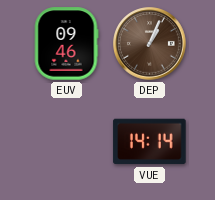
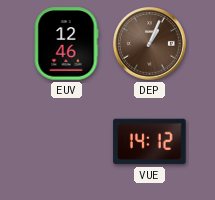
EUV: 09:46 -> 12:46 (66, 44)
VUE: 14:14 -> 14:12 (150, 142)
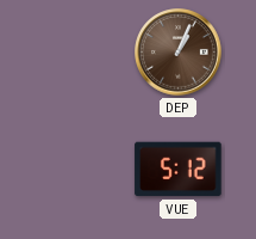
EUV: 12:46 -> none (66, 44)
VUE: 14:12 -> 5:12 (179, 170)
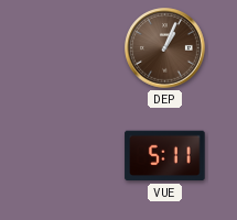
VUE: 5:12 -> 5:11 (165, 156)
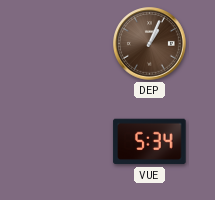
VUE: 5:11 -> 5:34 (150, 142)
